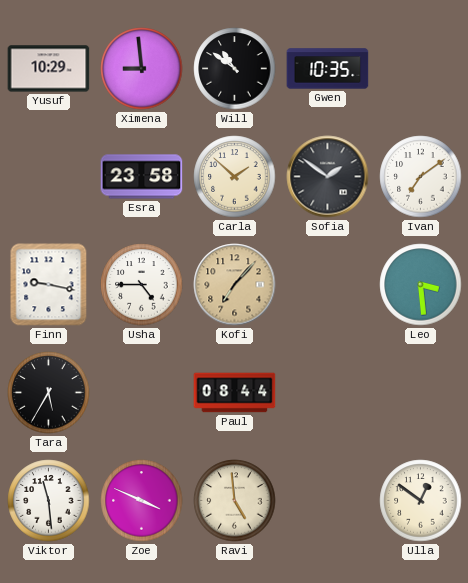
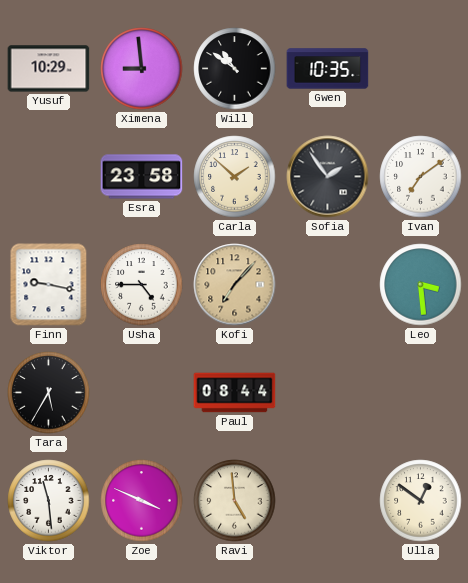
Sofia: 1:51 -> 1:54 (328, 177)
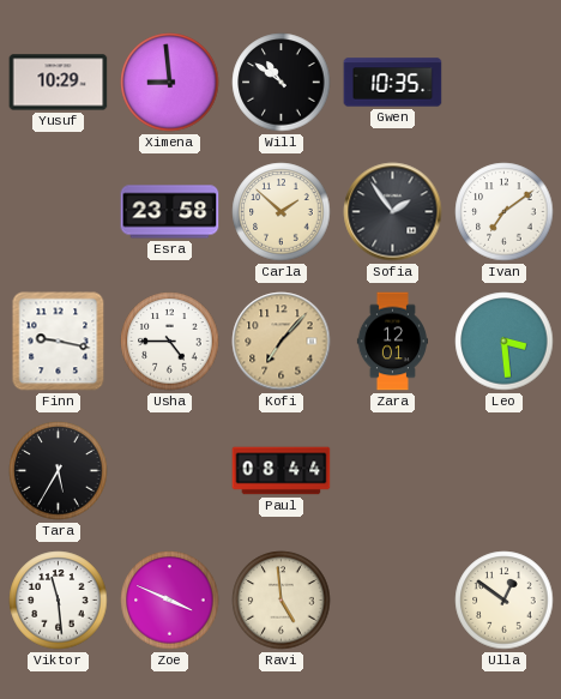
Zara: none -> 12:01 (392, 342)
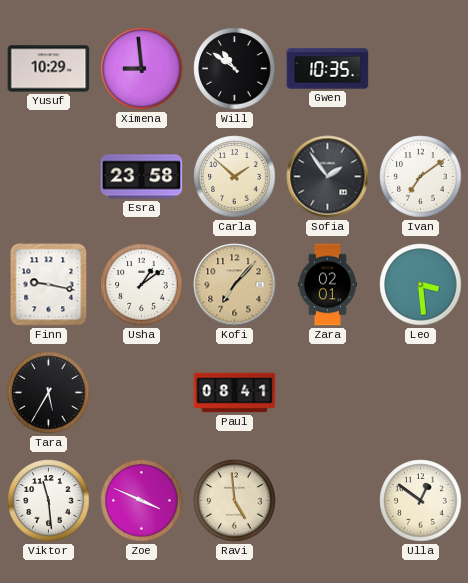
Usha: 4:45 -> 1:09 (142, 285)
Zara: 12:01 -> 02:01 (327, 285)
Paul: 08:44 -> 08:41 (235, 393)
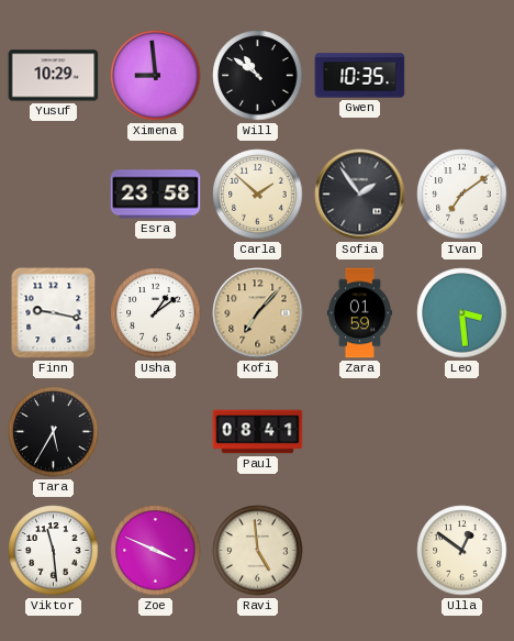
Zara: 02:01 -> 01:59 (359, 313)
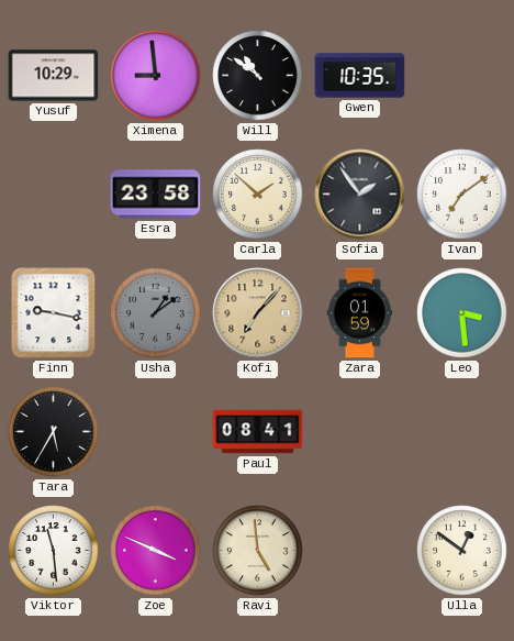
Usha dial: white -> grey (156, 313)
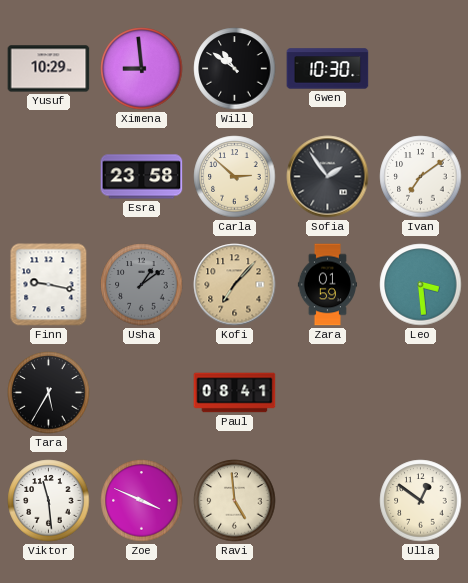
Gwen: 10:35 -> 10:30 (328, 69)
Carla: 1:52 -> 2:52 (235, 177)
